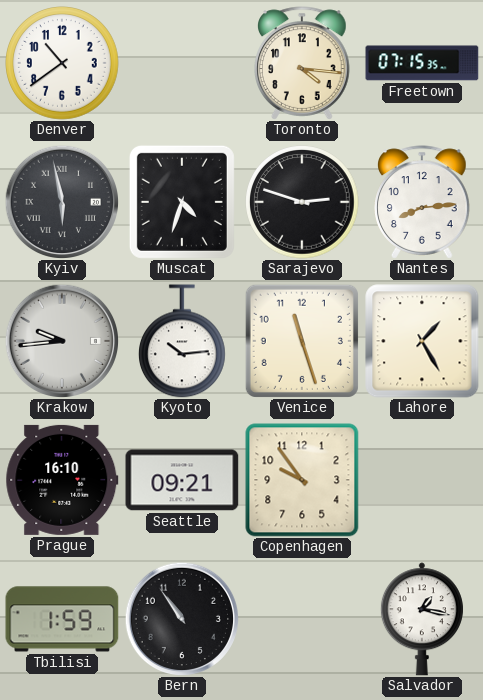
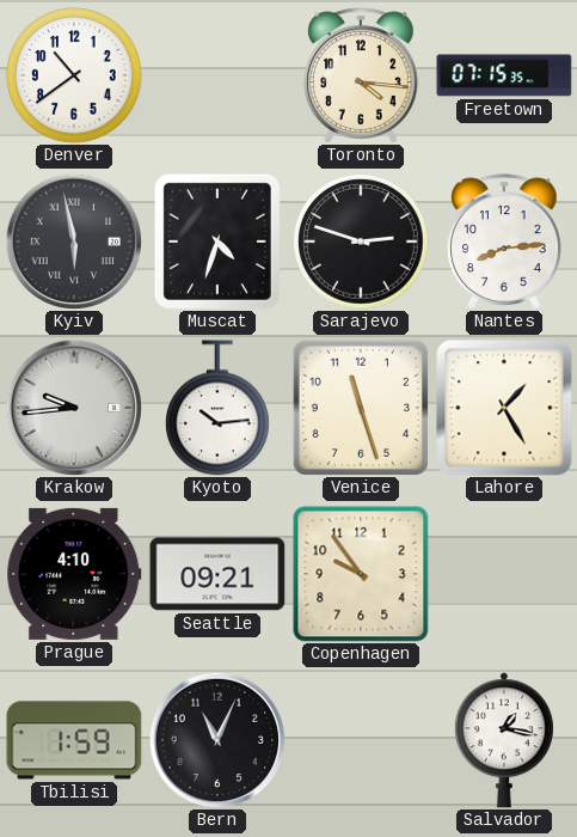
Prague: 16:10 -> 4:10 (74, 574)
Bern: 10:54 -> 11:04 (216, 739)
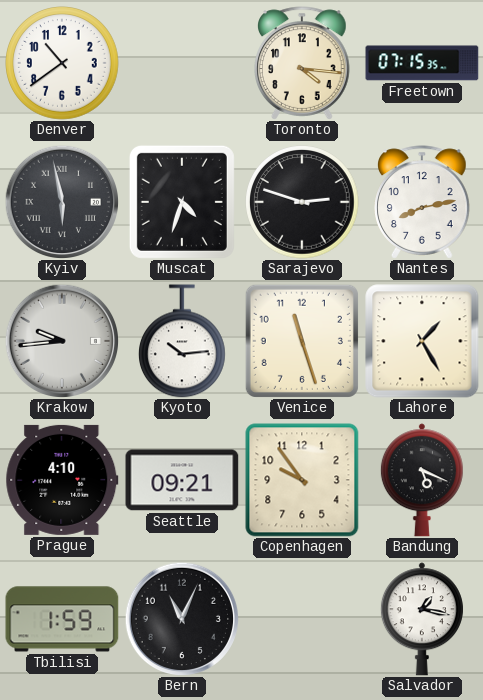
Nantes: 8:14 -> 8:13 (423, 202)
Bandung: none -> 5:19 (422, 480)
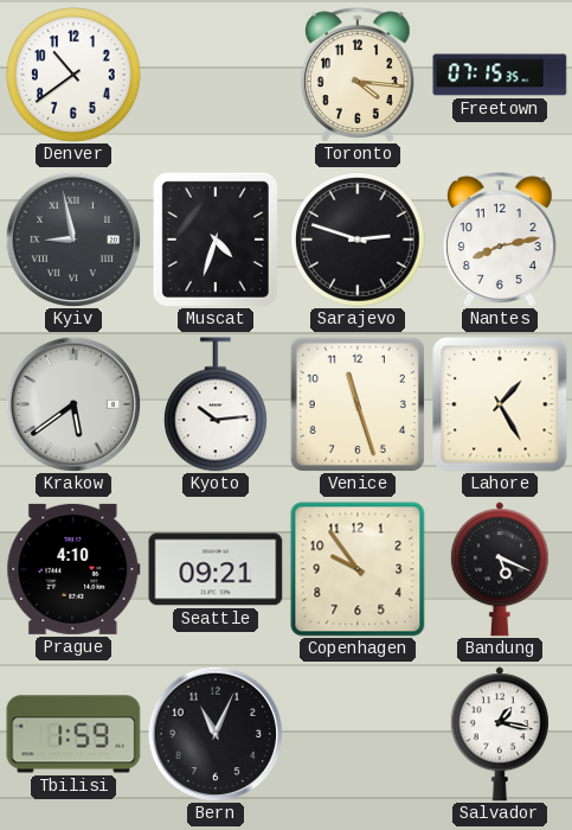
Kyiv: 5:58 -> 8:58 (72, 238)
Krakow: 9:44 -> 5:39 (72, 403)
